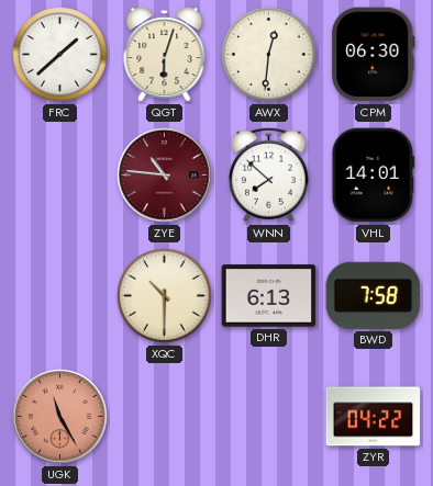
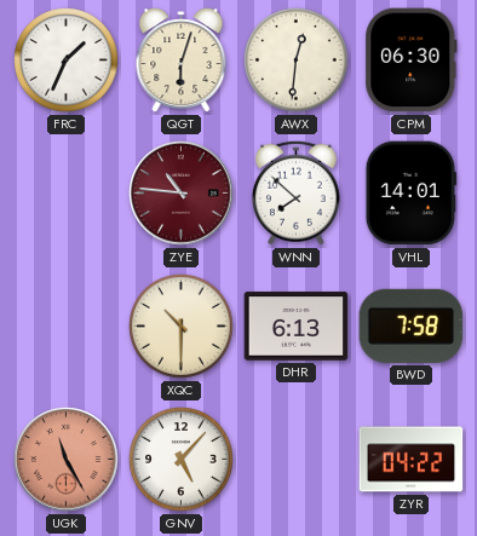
FRC: 1:38 -> 1:34 (67, 60)
GNV: none -> 5:07 (182, 460)
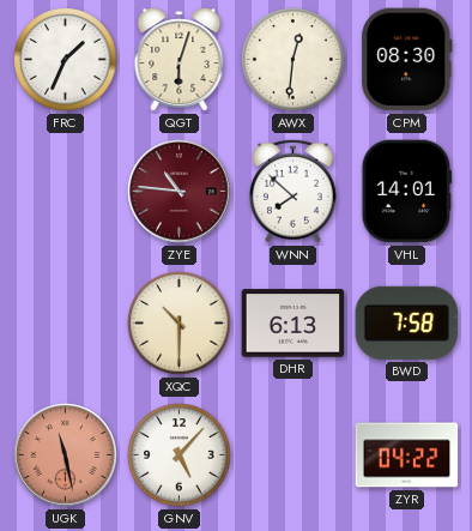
CPM: 06:30 -> 08:30 (407, 60)
UGK: 11:25 -> 11:28 (66, 455)
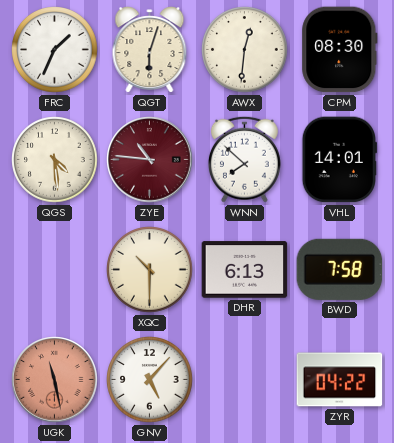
QGS: none -> 4:29 (55, 160)
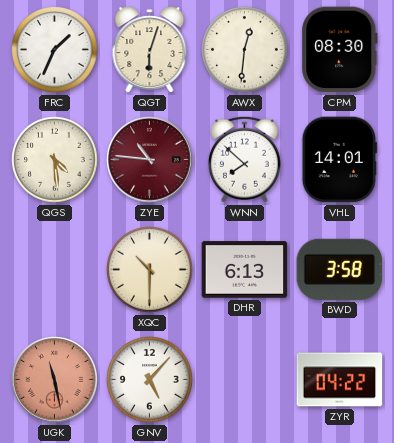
BWD: 7:58 -> 3:58 (340, 269)
